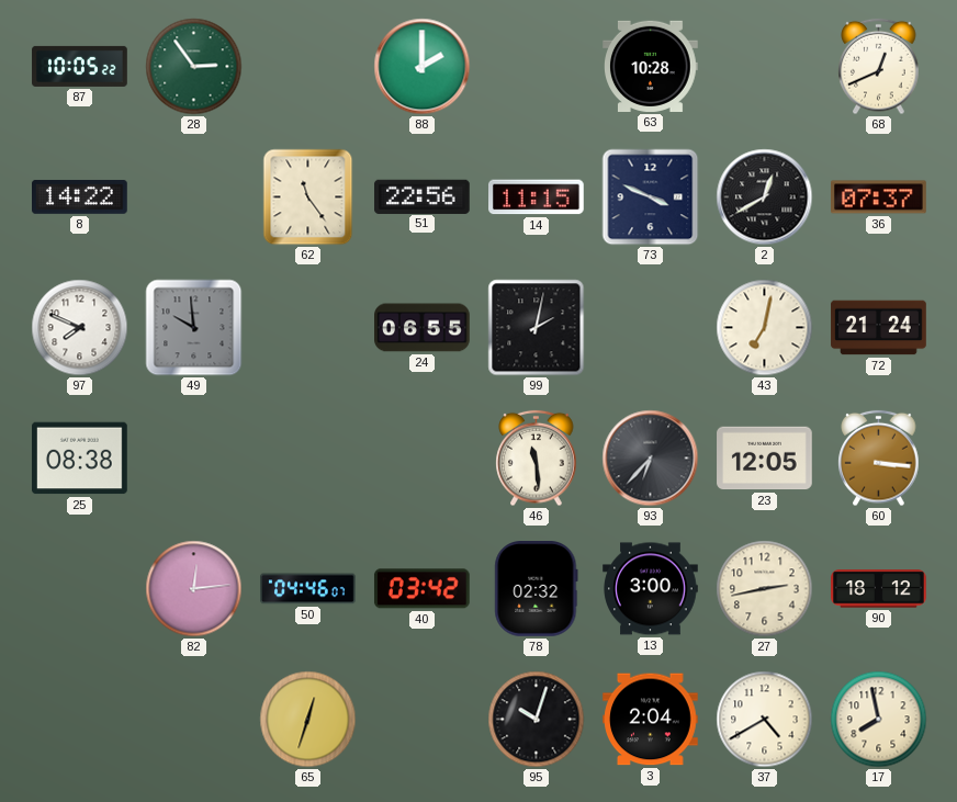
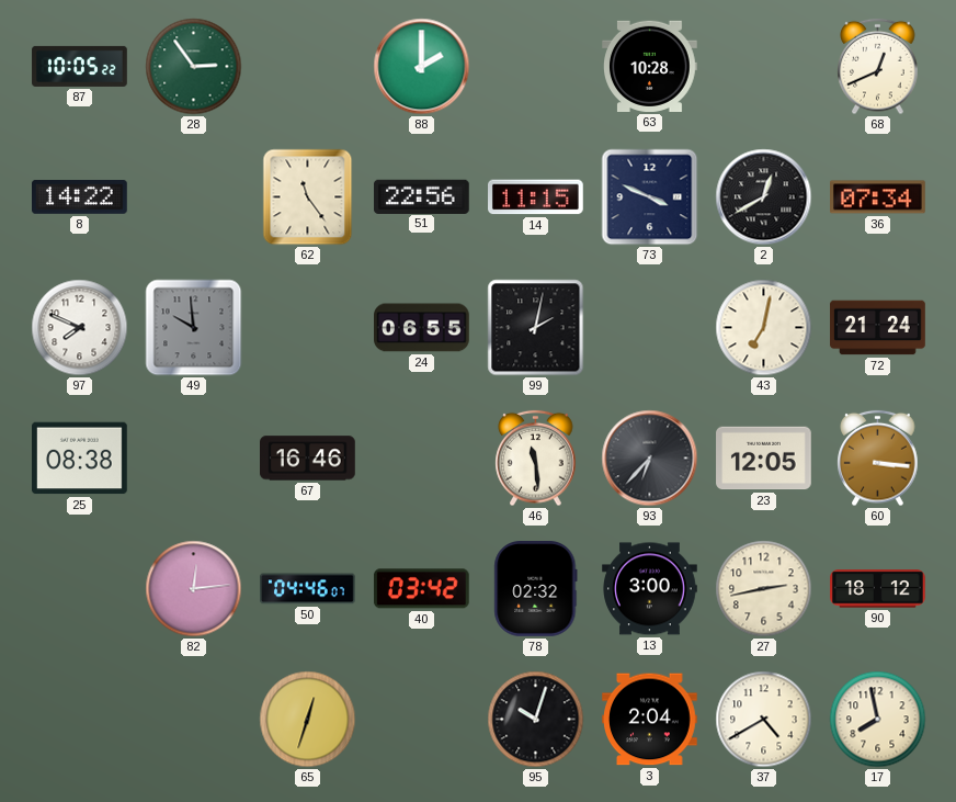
36: 07:37 -> 07:34 (878, 197)
67: none -> 16:46 (308, 459)
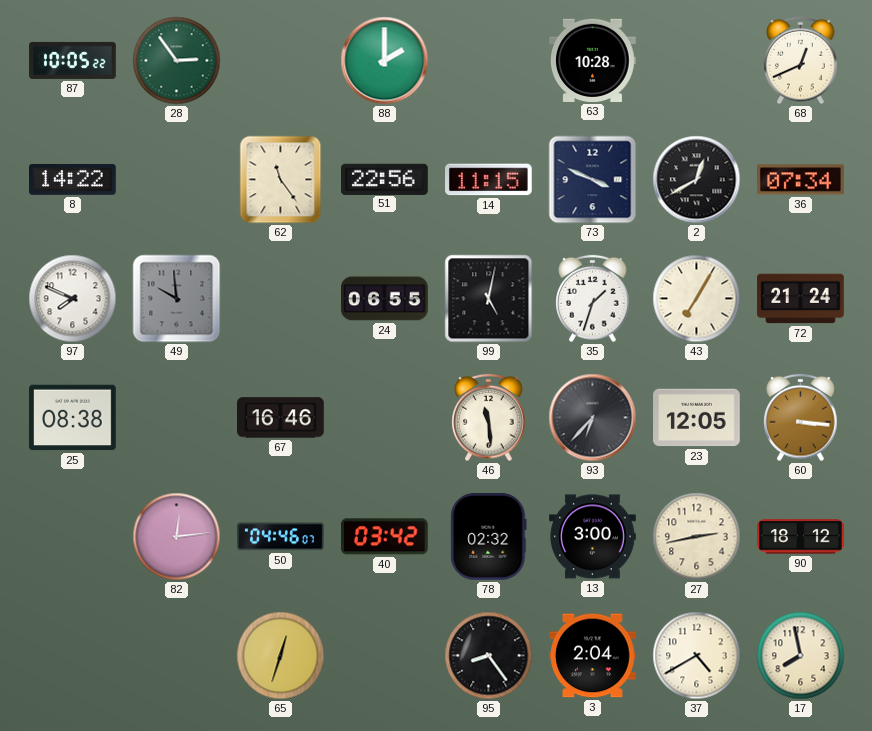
99: 2:02 -> 5:02 (489, 299)
35: none -> 1:33 (593, 299)
43: 7:02 -> 7:05 (697, 299)
95: 10:03 -> 8:24 (489, 656)
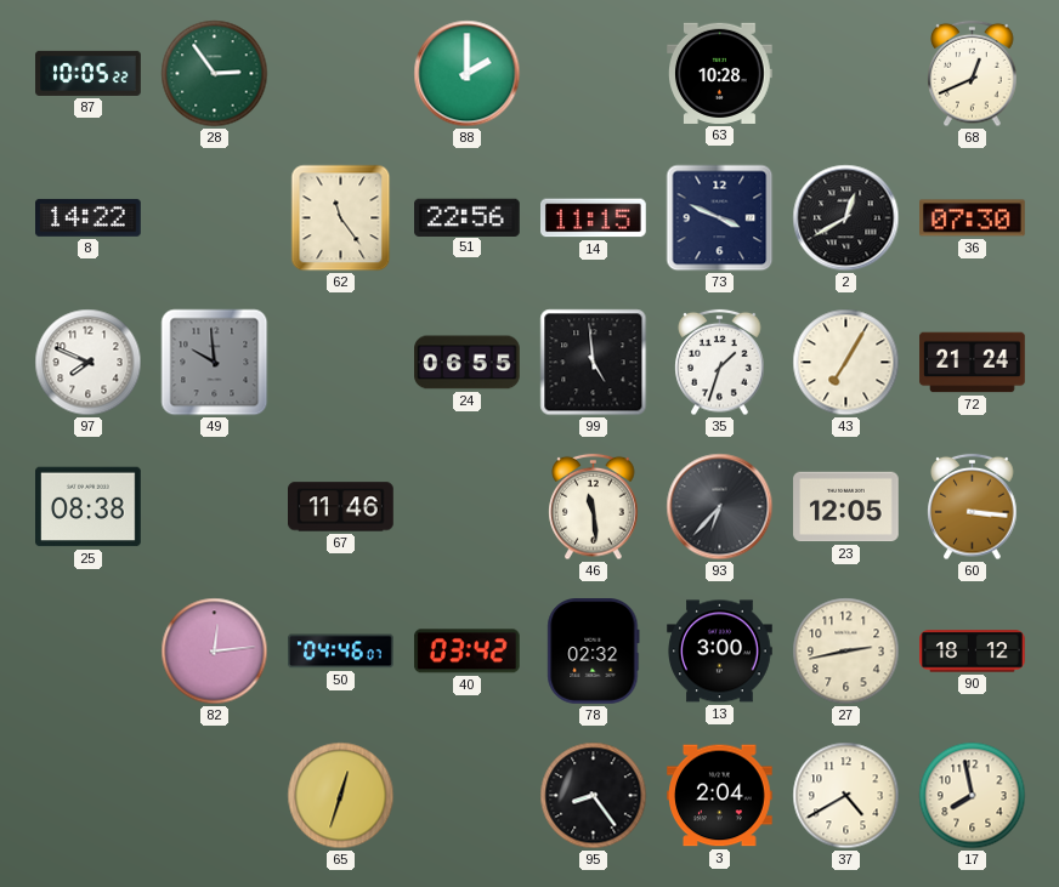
36: 07:34 -> 07:30 (973, 218)
99: 5:02 -> 4:59 (594, 363)
67: 16:46 -> 11:46 (341, 507)
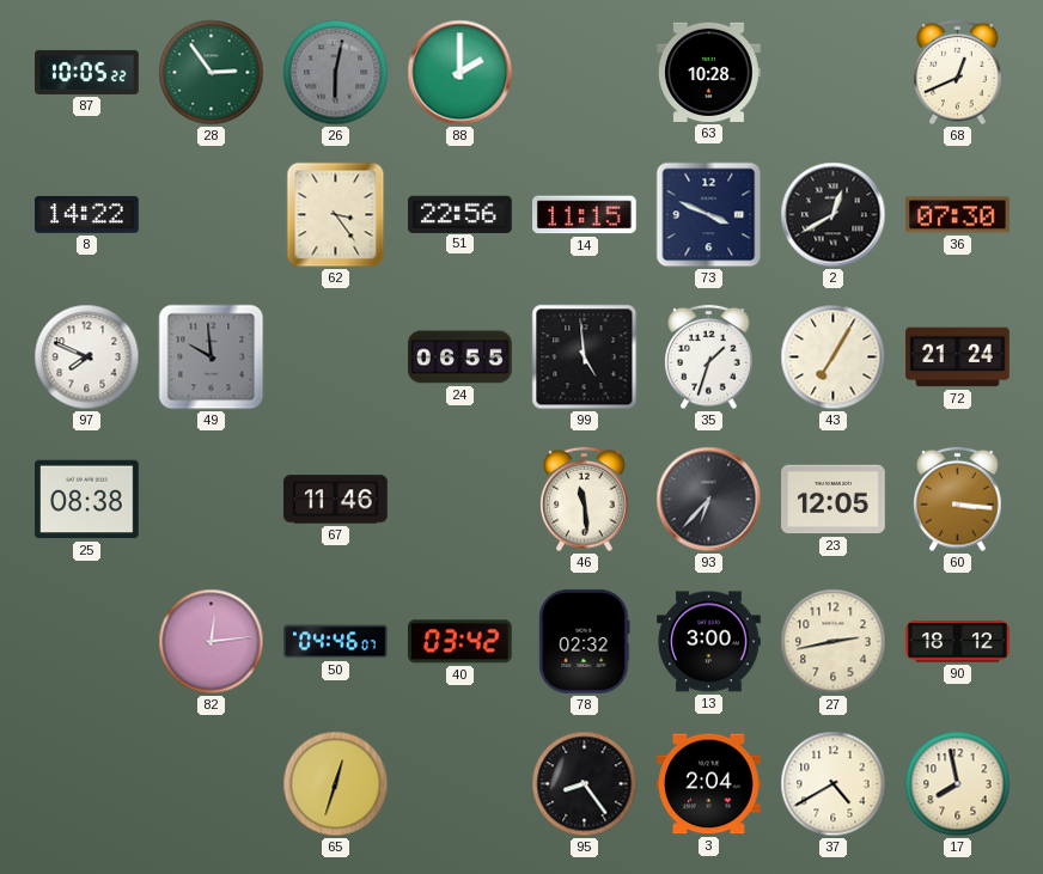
26: none -> 6:02 (336, 73)
62: 11:24 -> 3:24 (336, 215)
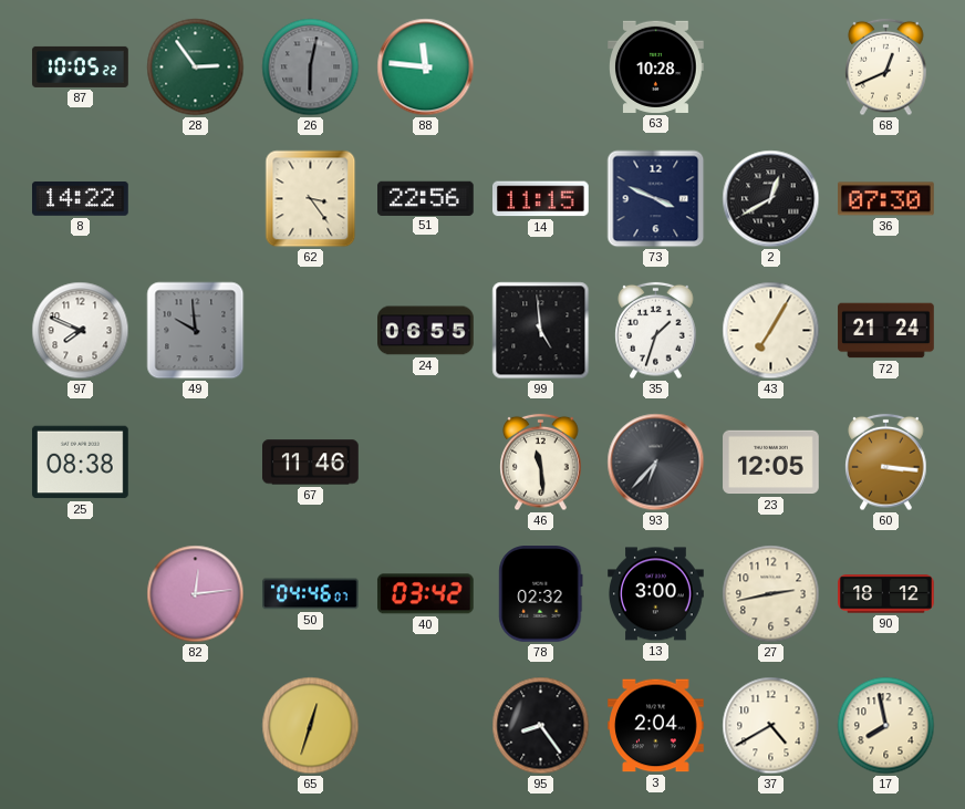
88: 2:00 -> 11:46 (426, 68)
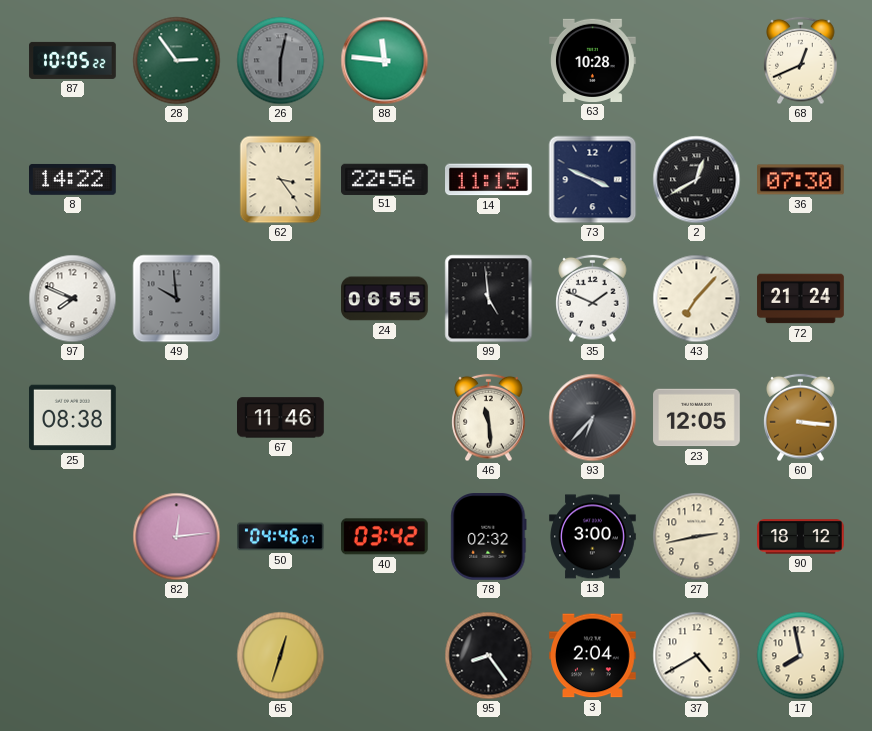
35: 1:33 -> 1:49 (593, 299)
43: 7:05 -> 7:07 (697, 299)
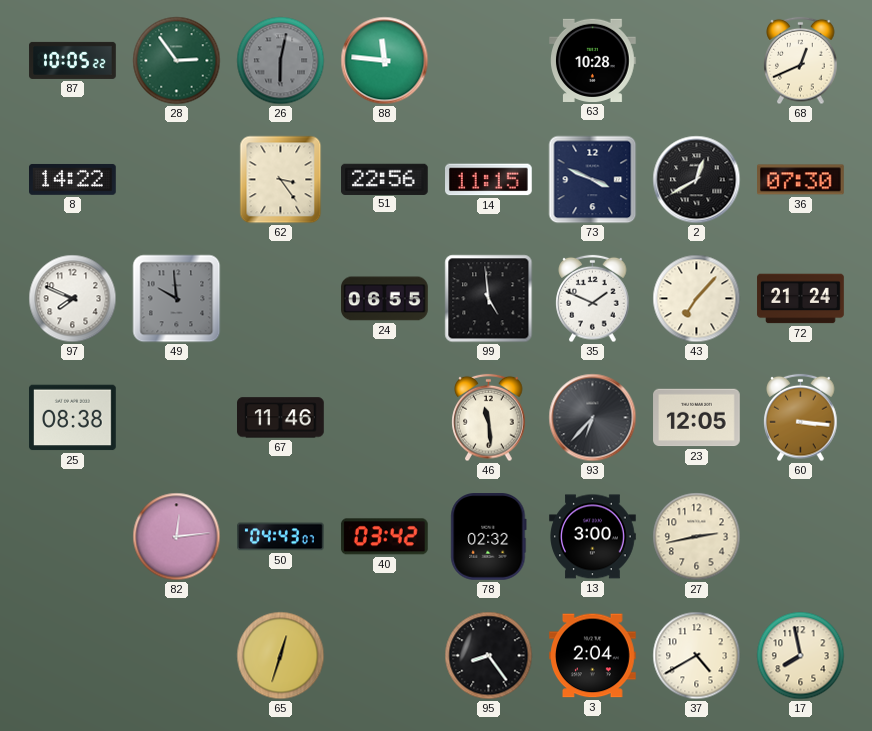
50: 04:46 -> 04:43 (281, 537)
90: 18:12 -> none (801, 537)
